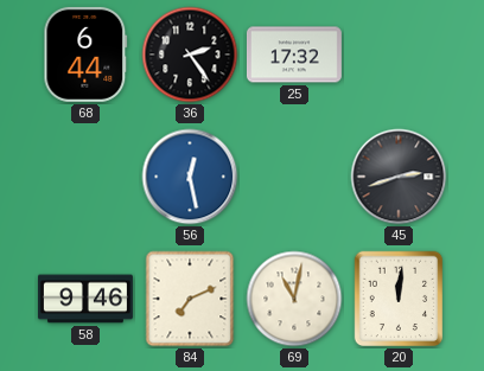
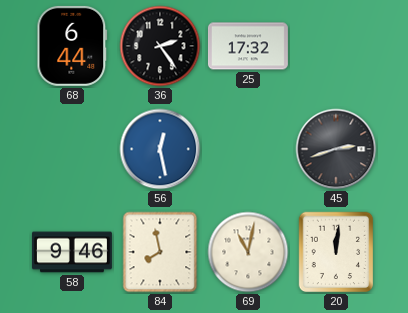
84: 7:11 -> 7:58 (160, 252)
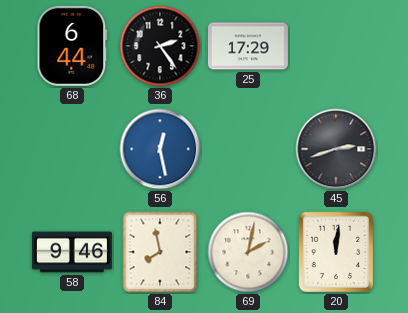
25: 17:32 -> 17:29 (248, 46)
69: 11:02 -> 2:02 (248, 252)
